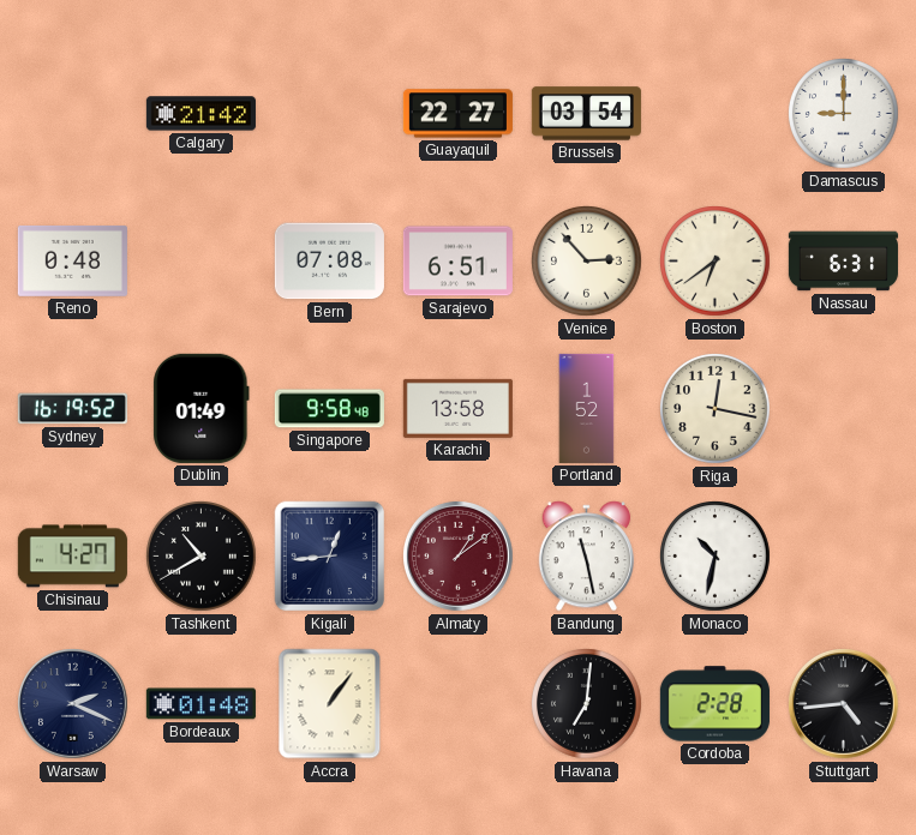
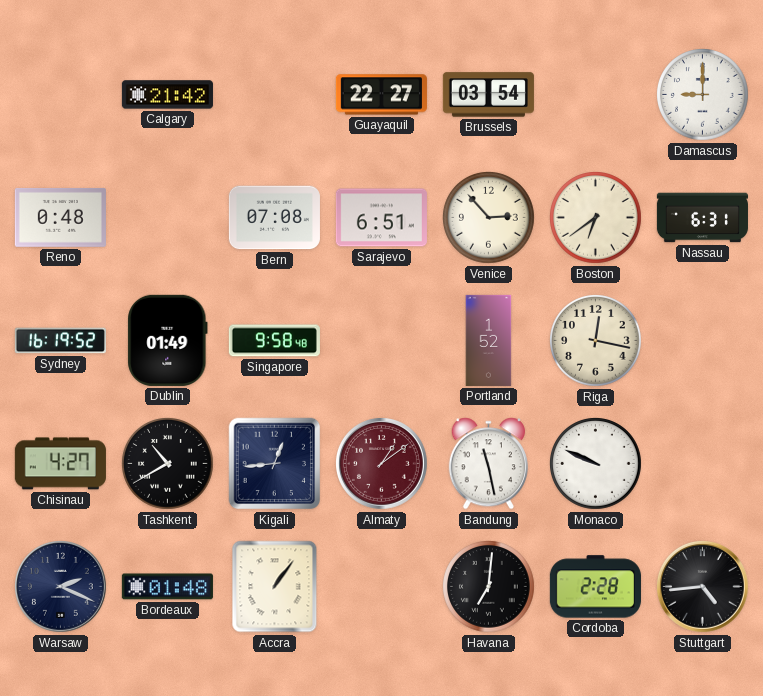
Karachi: 13:58 -> none (457, 408)
Monaco: 10:32 -> 9:49 (596, 464)
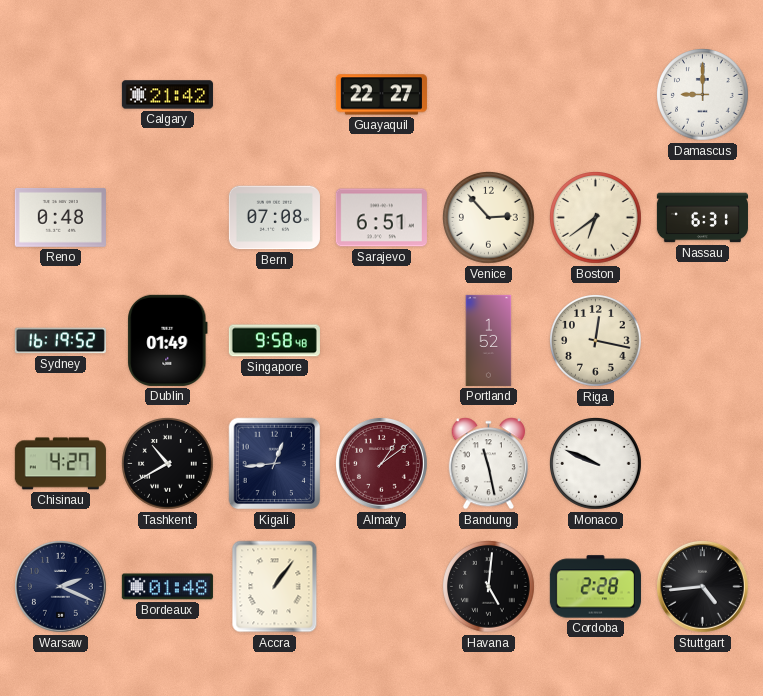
Brussels: 03:54 -> none (488, 95)
Havana: 7:01 -> 5:01 (489, 587)
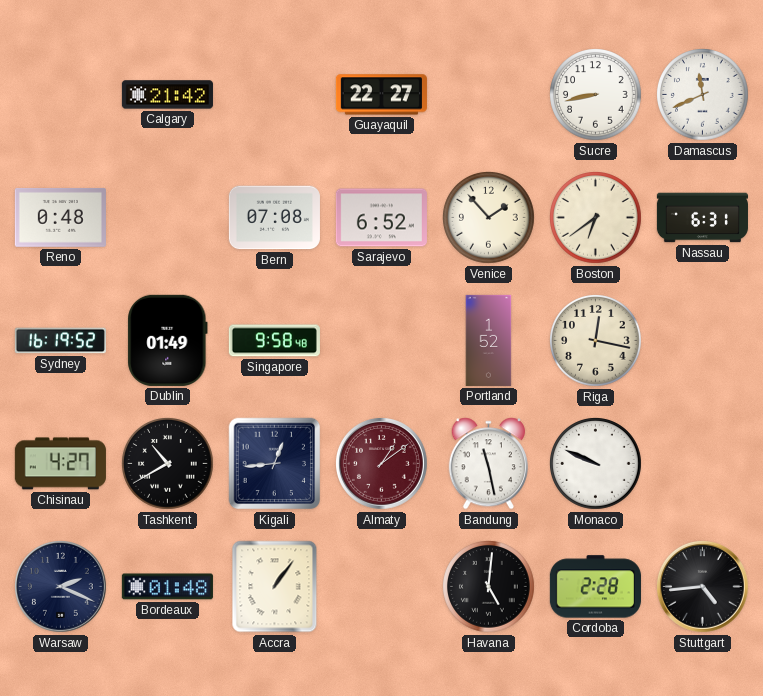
Sucre: none -> 8:43 (596, 95)
Damascus: 9:00 -> 11:41 (703, 95)
Sarajevo: 6:51 -> 6:52 (381, 218)
Venice: 2:53 -> 1:53 (489, 218)
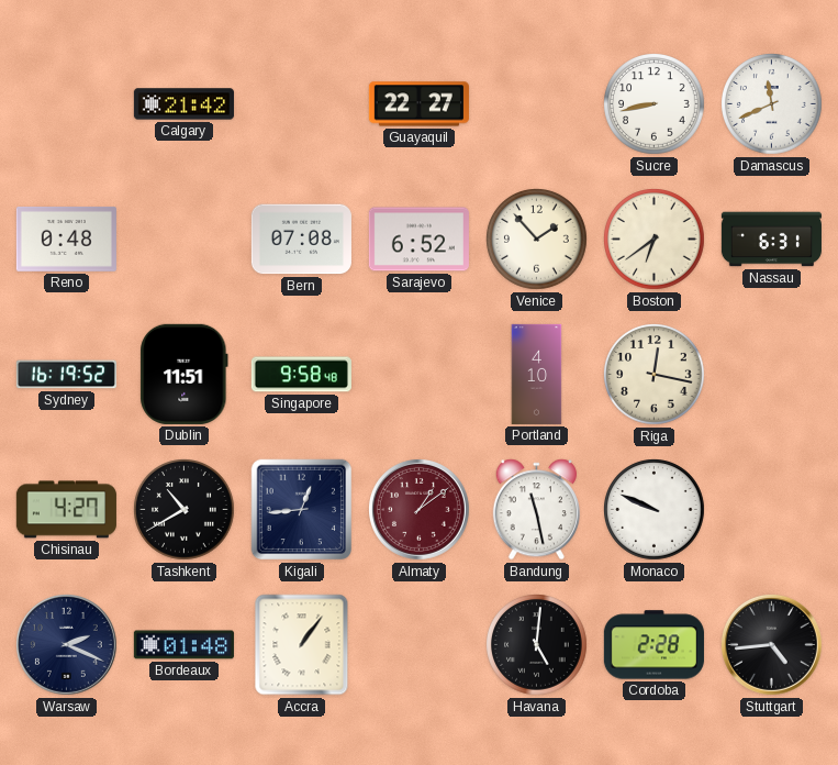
Dublin: 01:49 -> 11:51 (185, 374)
Portland: 1:52 -> 4:10 (537, 374)
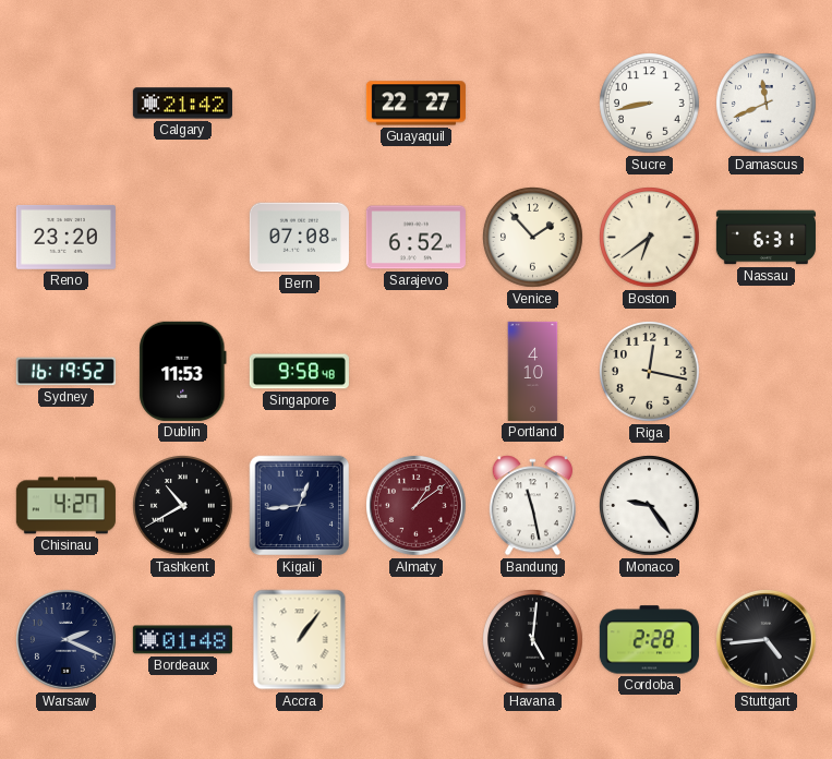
Reno: 0:48 -> 23:20 (65, 237)
Dublin: 11:51 -> 11:53 (183, 371)
Monaco: 9:49 -> 9:24 (650, 506)
